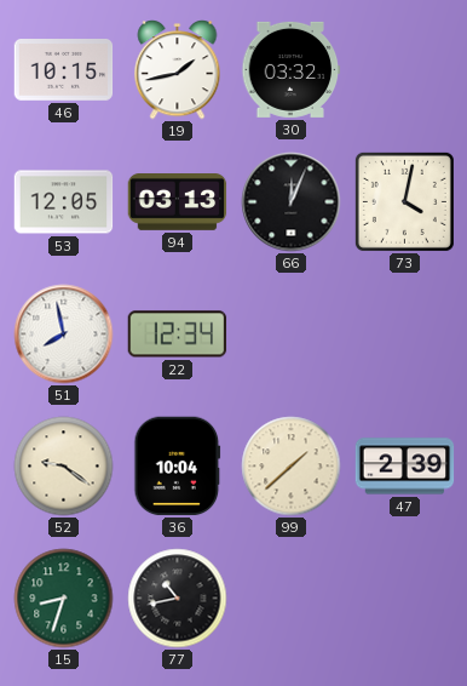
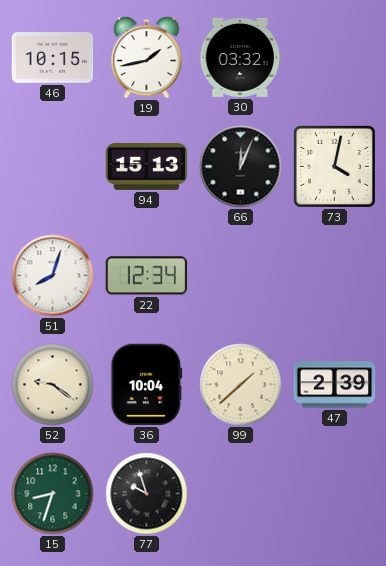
53: 12:05 -> none (64, 202)
94: 03:13 -> 15:13 (147, 167)
51: 7:58 -> 8:03 (53, 276)
77: 10:43 -> 9:57 (147, 494)
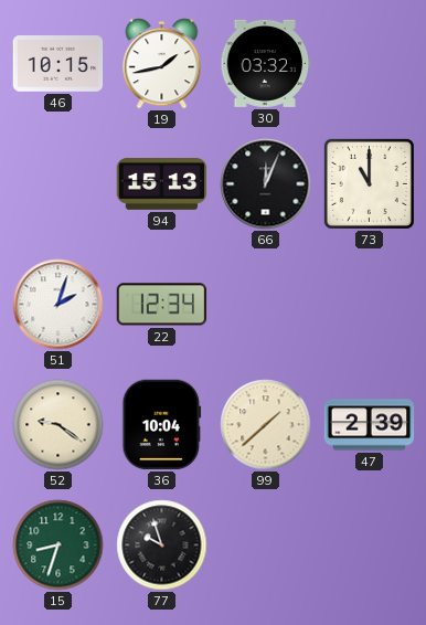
73: 4:02 -> 11:00 (369, 183)
51: 8:03 -> 2:03 (58, 305)
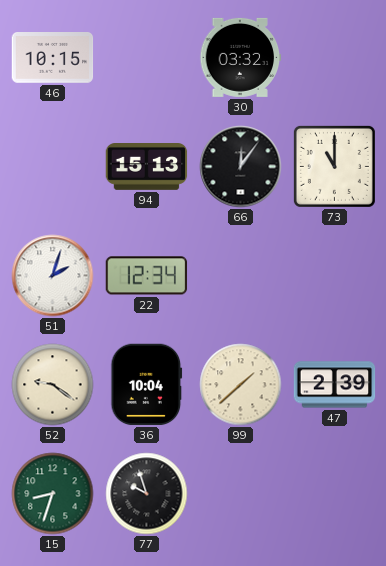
19: 1:43 -> none (162, 64)
66: 12:04 -> 12:06 (241, 167)
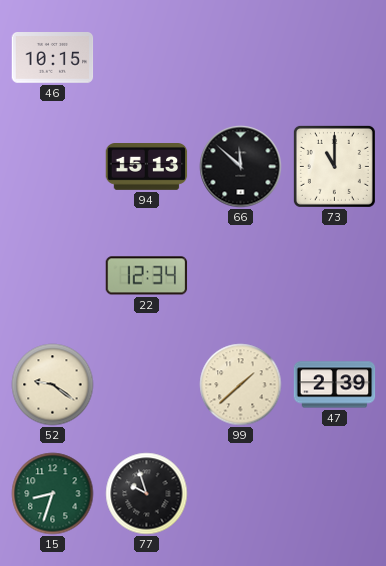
30: 03:32 -> none (241, 57)
66: 12:06 -> 11:52 (241, 167)
51: 2:03 -> none (53, 276)
36: 10:04 -> none (147, 385)
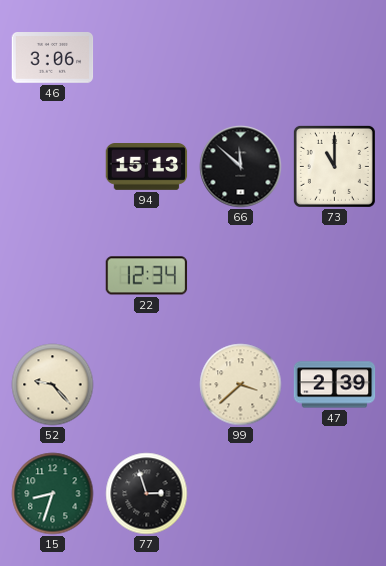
46: 10:15 -> 3:06 (53, 58)
52: 9:21 -> 9:23 (53, 385)
99: 1:38 -> 3:38 (241, 385)
77: 9:57 -> 2:57 (147, 494)
